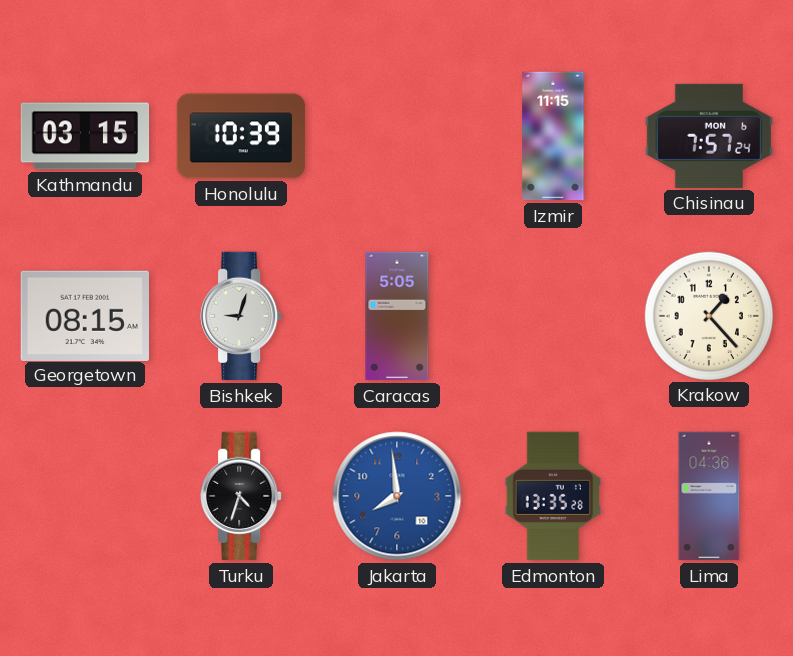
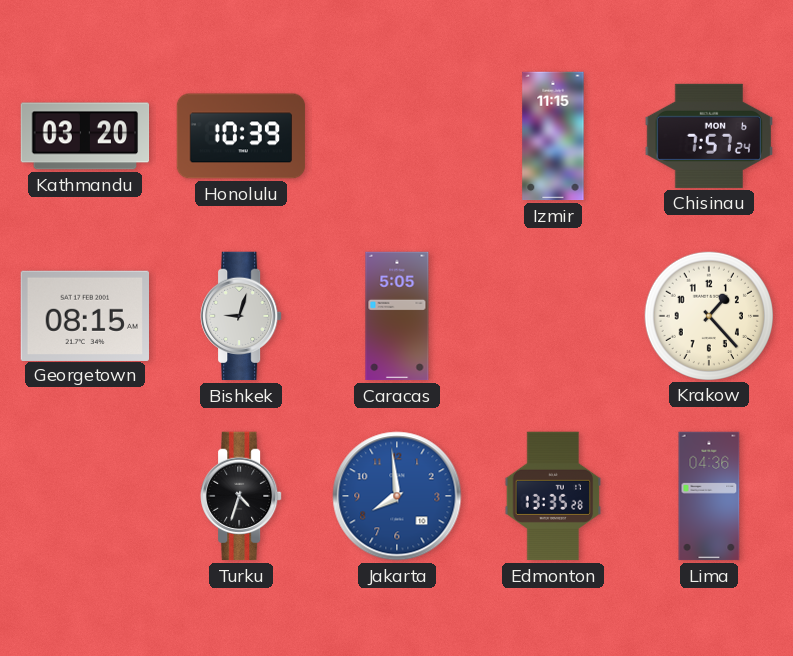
Kathmandu: 03:15 -> 03:20 (85, 136)
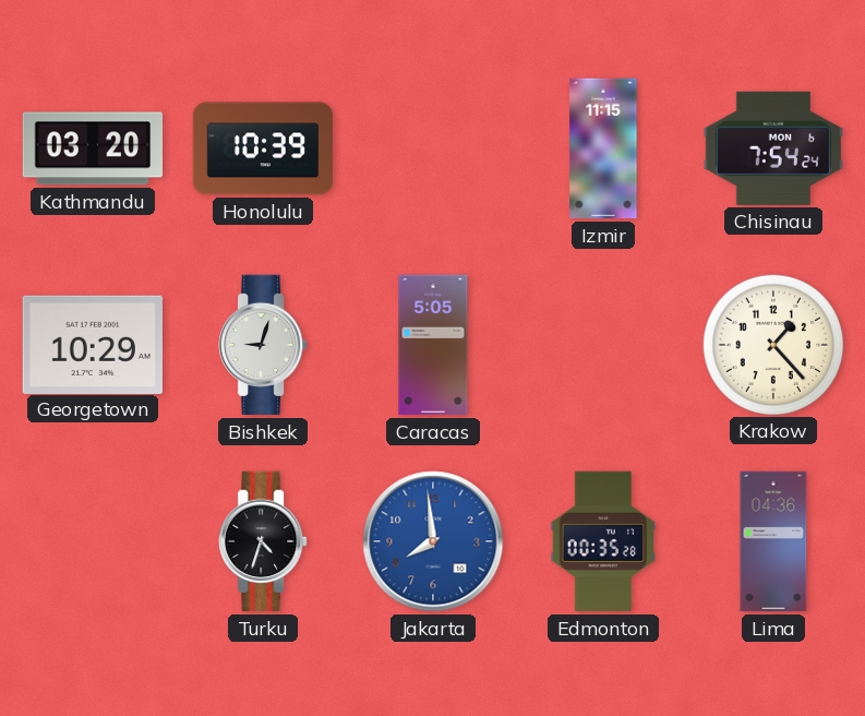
Chisinau: 7:57 -> 7:54 (772, 148)
Georgetown: 08:15 -> 10:29 (92, 344)
Edmonton: 13:35 -> 00:35 (603, 541)
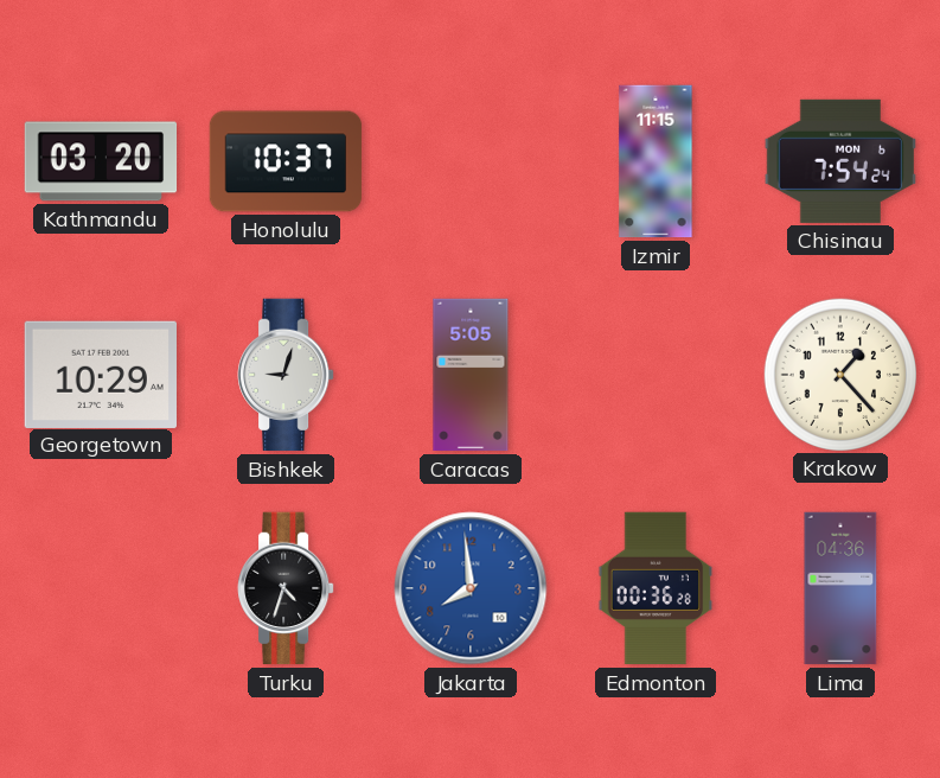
Honolulu: 10:39 -> 10:37 (286, 161)
Edmonton: 00:35 -> 00:36 (656, 588)
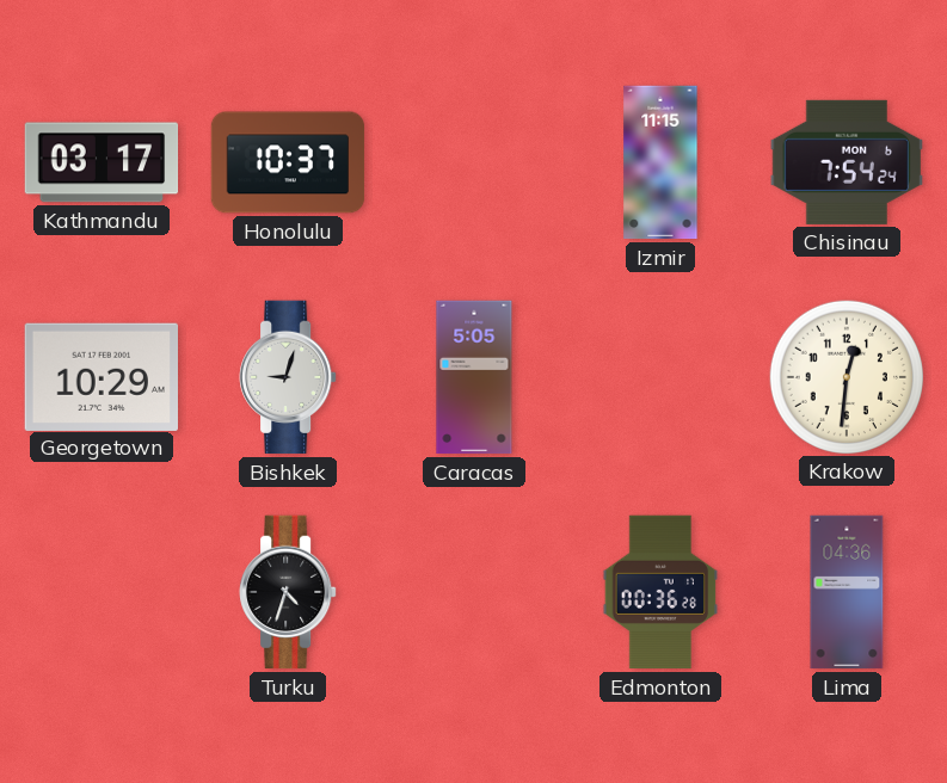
Kathmandu: 03:20 -> 03:17 (102, 162)
Krakow: 1:23 -> 12:31 (845, 376)
Jakarta: 7:59 -> none (471, 588)
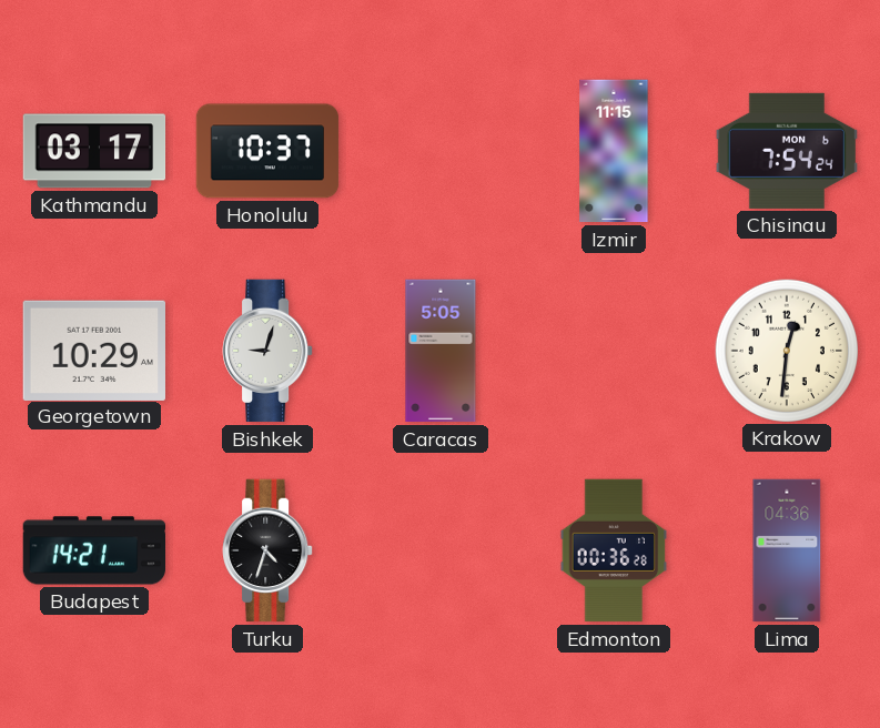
Budapest: none -> 14:21 (93, 550)
